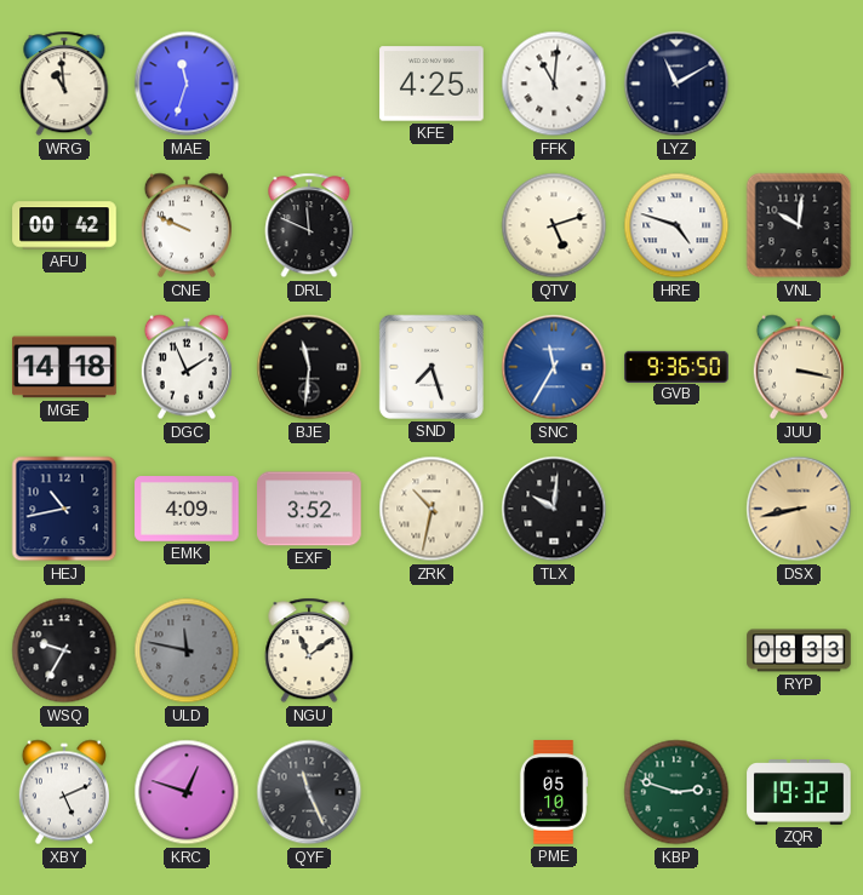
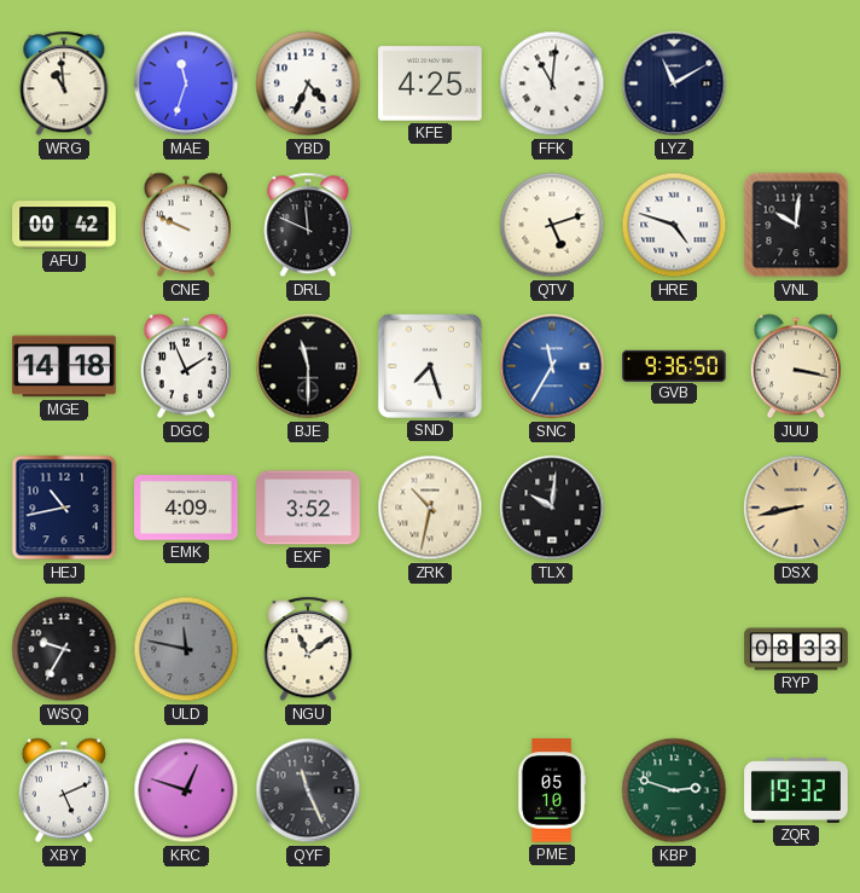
YBD: none -> 4:34 (308, 83)
BJE: 11:31 -> 11:30 (308, 366)
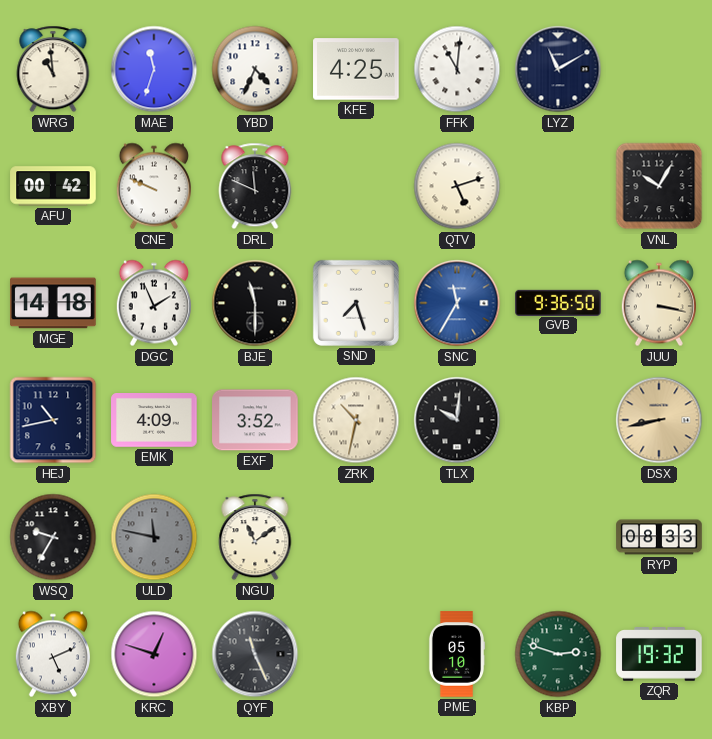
HRE: 4:48 -> none (674, 225)
VNL: 10:01 -> 10:05 (659, 186)
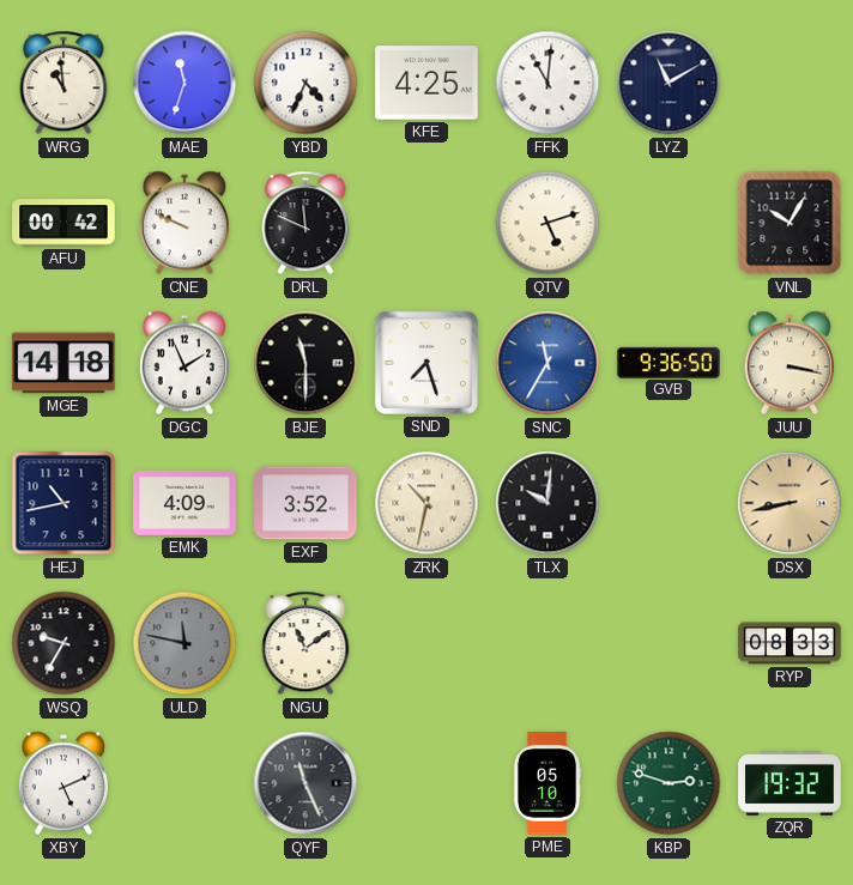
KRC: 12:48 -> none (154, 654)
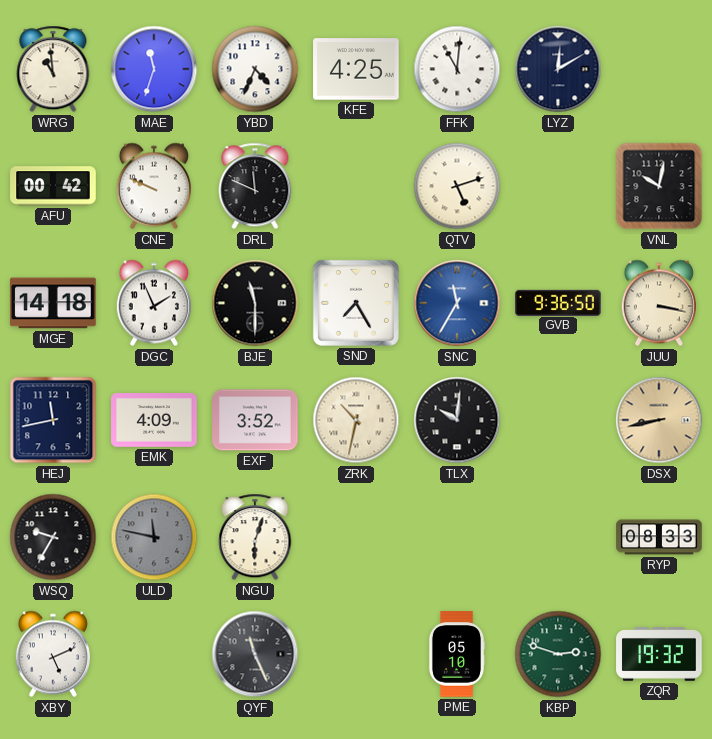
LYZ: 11:10 -> 12:10 (558, 69)
VNL: 10:05 -> 10:02 (659, 186)
SND: 7:27 -> 7:25 (356, 303)
HEJ: 10:43 -> 11:43 (53, 420)
NGU: 11:09 -> 6:03 (255, 537)
